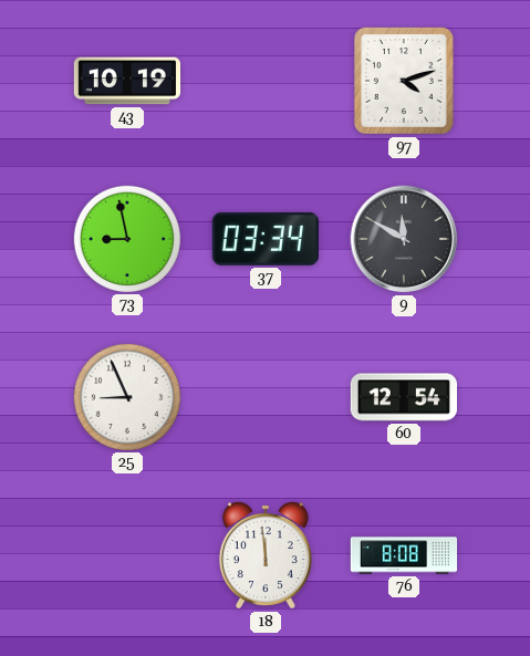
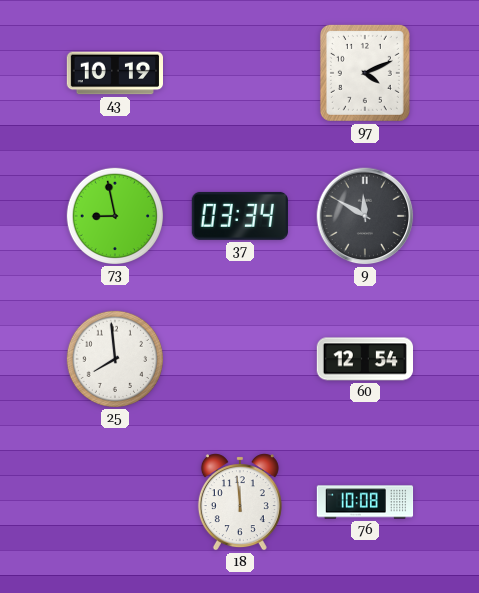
97: 4:12 -> 4:11 (365, 73)
25: 8:56 -> 7:59 (114, 358)
76: 8:08 -> 10:08 (365, 502)
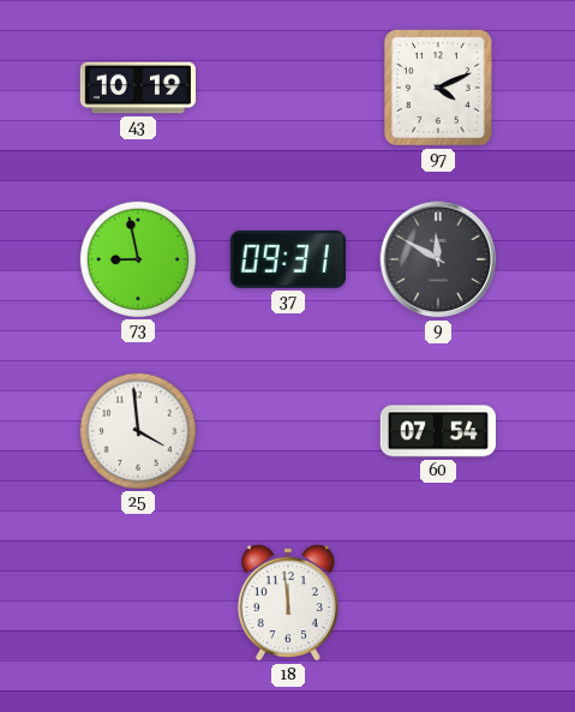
37: 03:34 -> 09:31 (288, 259)
25: 7:59 -> 3:59 (137, 430)
60: 12:54 -> 07:54 (437, 431)
76: 10:08 -> none (365, 502)
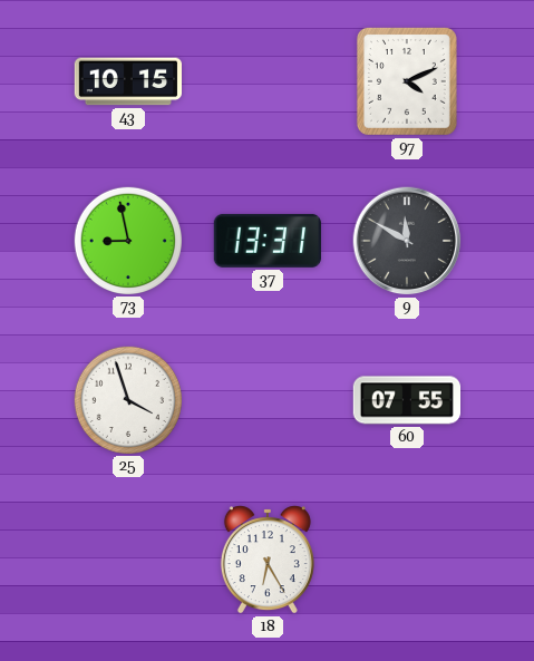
43: 10:19 -> 10:15 (127, 81)
37: 09:31 -> 13:31 (268, 241)
25: 3:59 -> 3:57 (127, 399)
60: 07:54 -> 07:55 (406, 400)
18: 11:59 -> 6:25 (268, 560)
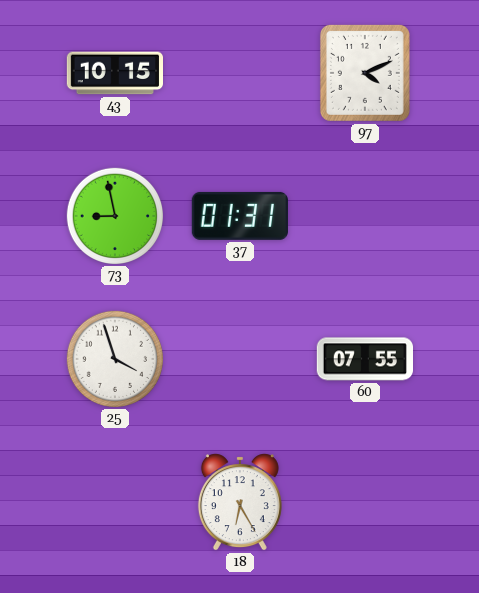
37: 13:31 -> 01:31 (240, 216)
9: 11:50 -> none (407, 241)
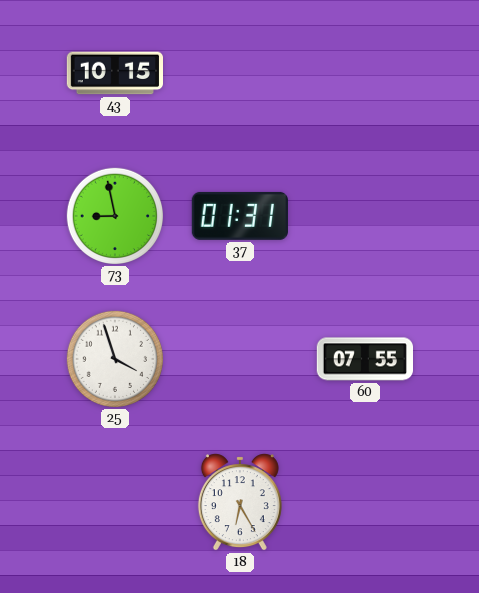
97: 4:11 -> none (365, 73)
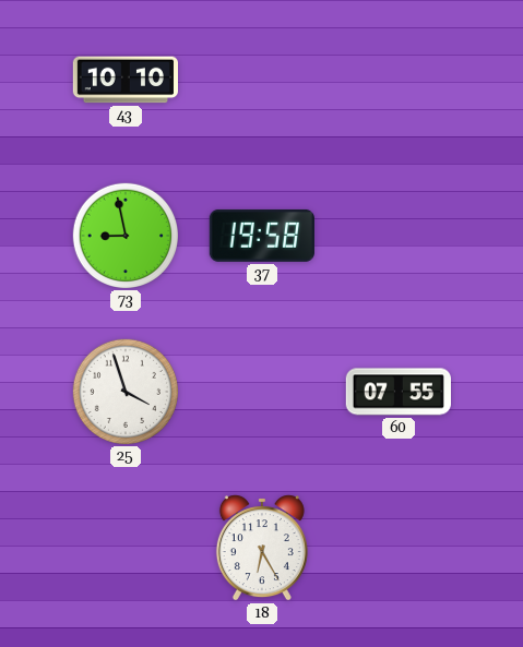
43: 10:15 -> 10:10 (124, 80)
37: 01:31 -> 19:58 (262, 236)
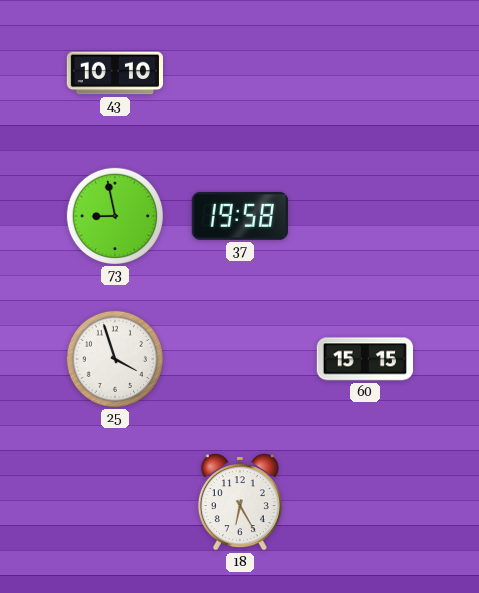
60: 07:55 -> 15:15 (364, 359)
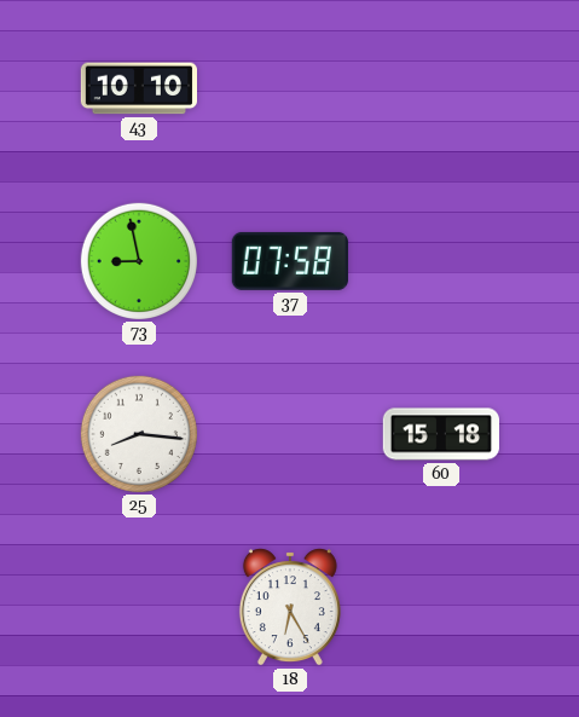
37: 19:58 -> 07:58 (290, 261)
25: 3:57 -> 8:16 (138, 433)
60: 15:15 -> 15:18 (440, 434)
